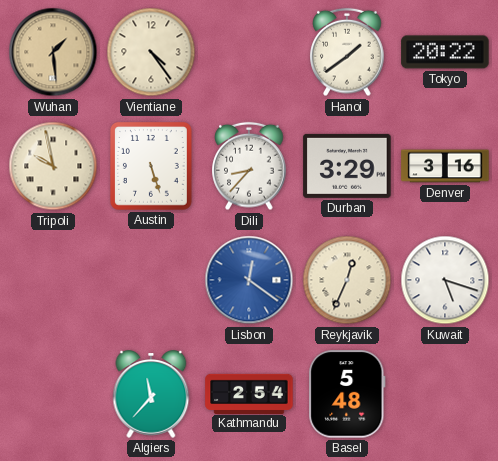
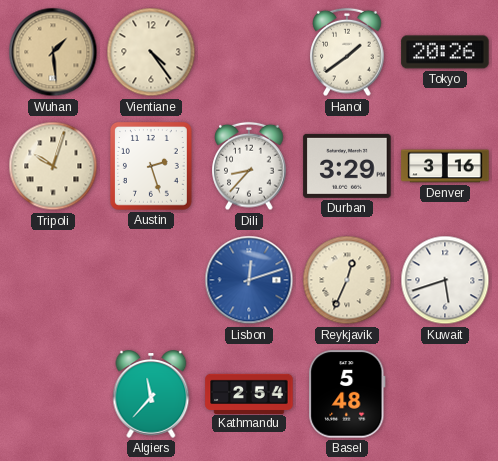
Tokyo: 20:22 -> 20:26 (445, 52)
Tripoli: 9:58 -> 10:03 (53, 166)
Austin: 5:27 -> 2:27 (151, 167)
Lisbon: 12:21 -> 12:12 (249, 280)
Kuwait: 5:18 -> 5:42 (445, 280)
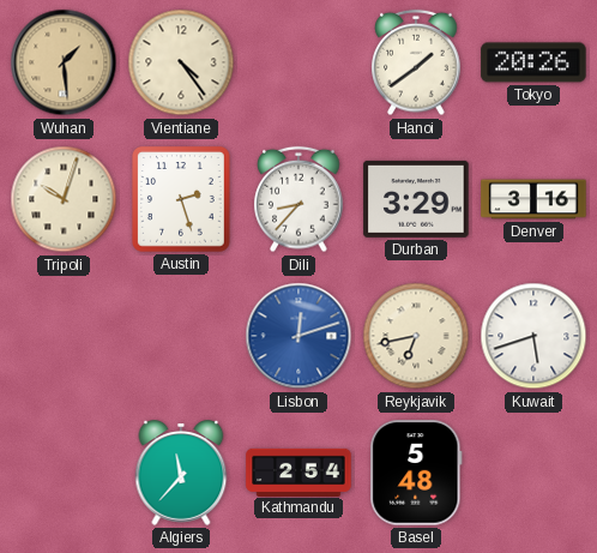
Reykjavik: 12:34 -> 6:43 (416, 336)
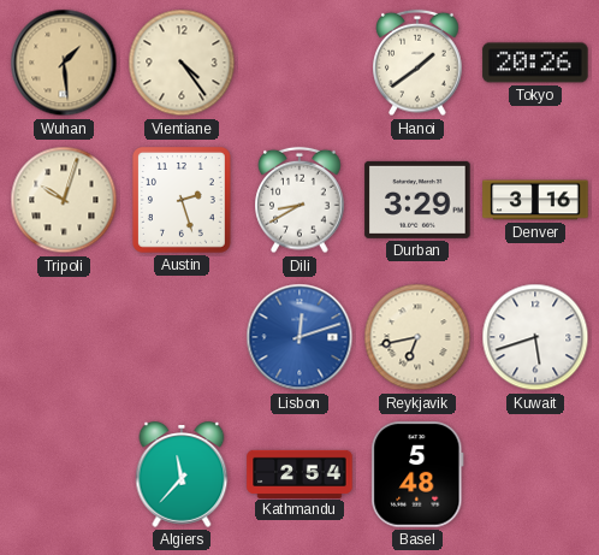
Dili: 8:37 -> 8:40 (299, 200)
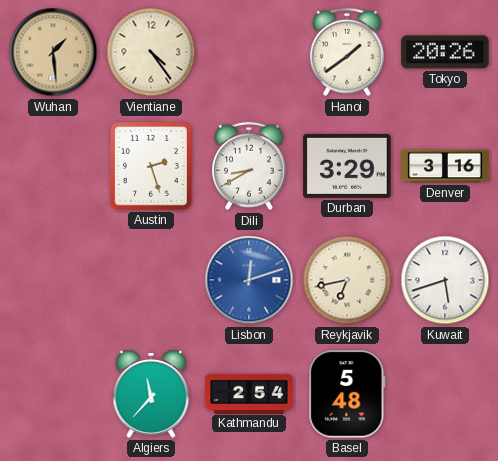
Tripoli: 10:03 -> none (64, 200)
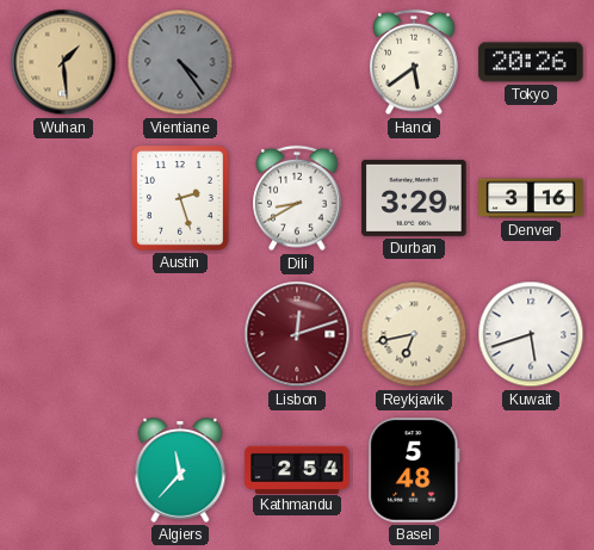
Vientiane dial: cream -> grey (180, 62)
Hanoi: 1:39 -> 5:39 (414, 62)
Lisbon dial: blue -> burgundy (297, 334)
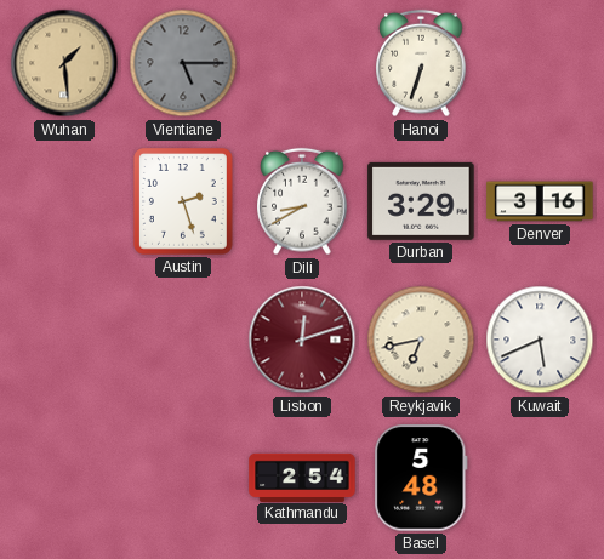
Vientiane: 4:24 -> 5:15 (183, 63)
Hanoi: 5:39 -> 6:33 (421, 63)
Tokyo: 20:26 -> none (531, 62)
Kuwait: 5:42 -> 5:41 (540, 340)
Algiers: 11:37 -> none (180, 470)
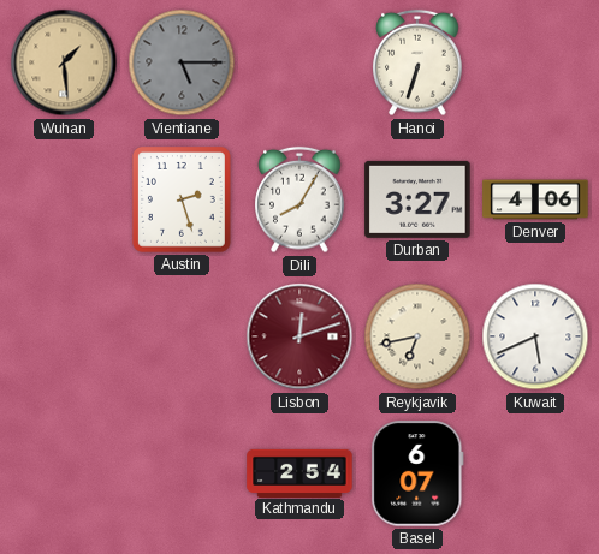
Dili: 8:40 -> 8:05 (299, 199)
Durban: 3:29 -> 3:27 (417, 199)
Denver: 3:16 -> 4:06 (535, 199)
Basel: 5:48 -> 6:07 (417, 473)
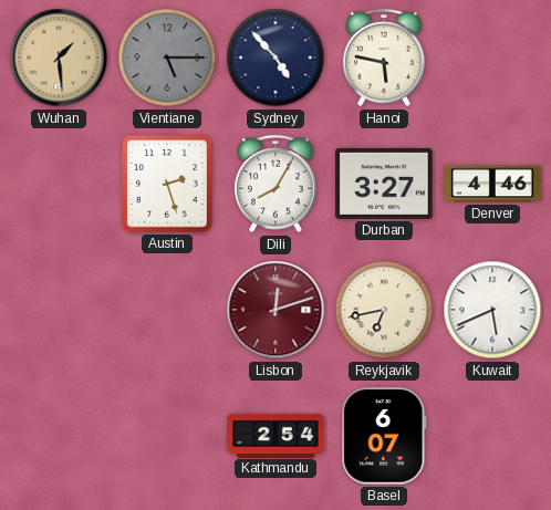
Sydney: none -> 4:53 (275, 58)
Hanoi: 6:33 -> 5:47 (384, 58)
Denver: 4:06 -> 4:46 (492, 184)
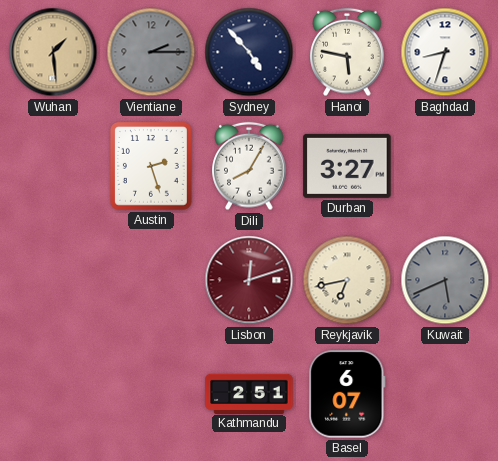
Vientiane: 5:15 -> 2:15 (151, 52)
Baghdad: none -> 8:33 (445, 52)
Denver: 4:46 -> none (492, 184)
Kuwait dial: white -> grey (445, 280)
Kathmandu: 2:54 -> 2:51 (249, 393)
